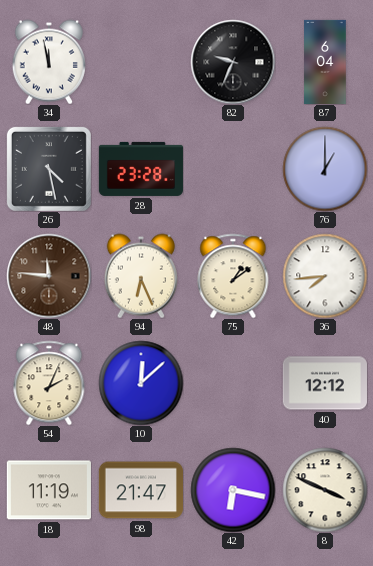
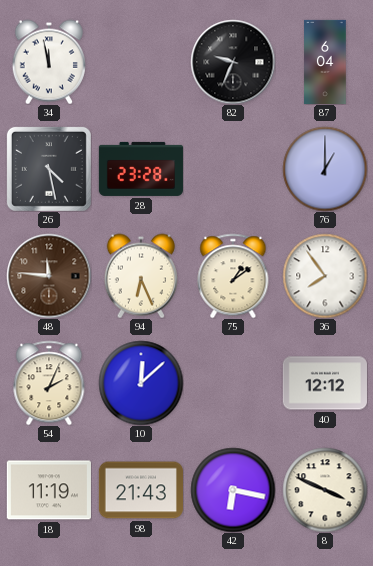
36: 7:44 -> 7:54 (325, 276)
98: 21:47 -> 21:43 (141, 490)
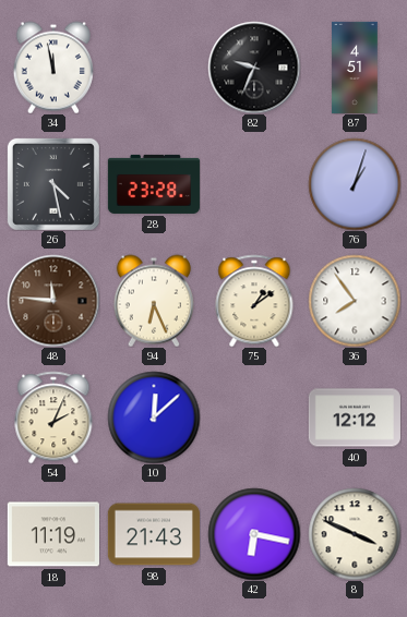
87: 6:04 -> 4:51 (355, 66)
76: 1:00 -> 1:03 (355, 184)
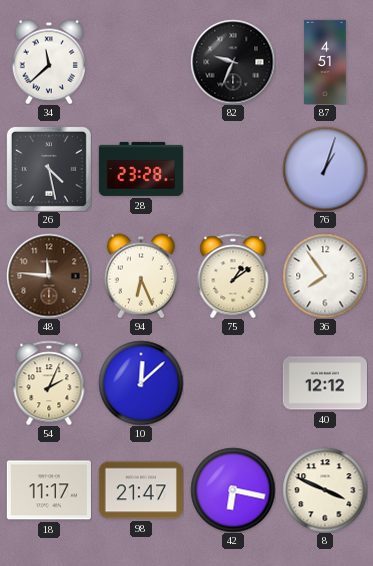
34: 11:58 -> 11:38 (49, 62)
18: 11:19 -> 11:17 (49, 490)
98: 21:43 -> 21:47 (141, 490)
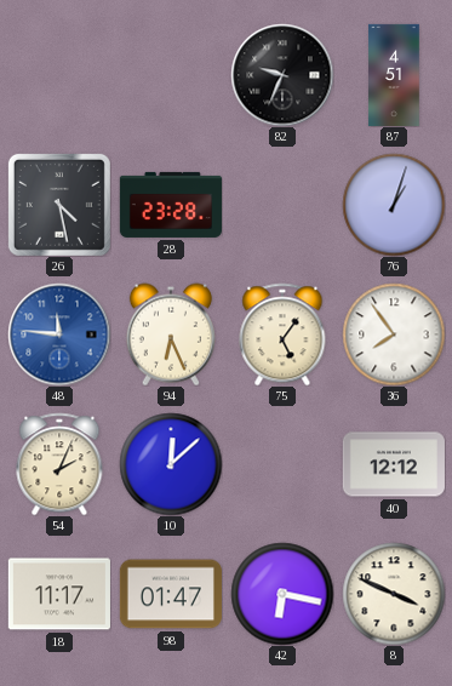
34: 11:38 -> none (49, 62)
48 dial: brown -> blue (59, 335)
75: 1:09 -> 5:06 (282, 335)
98: 21:47 -> 01:47 (171, 594)
